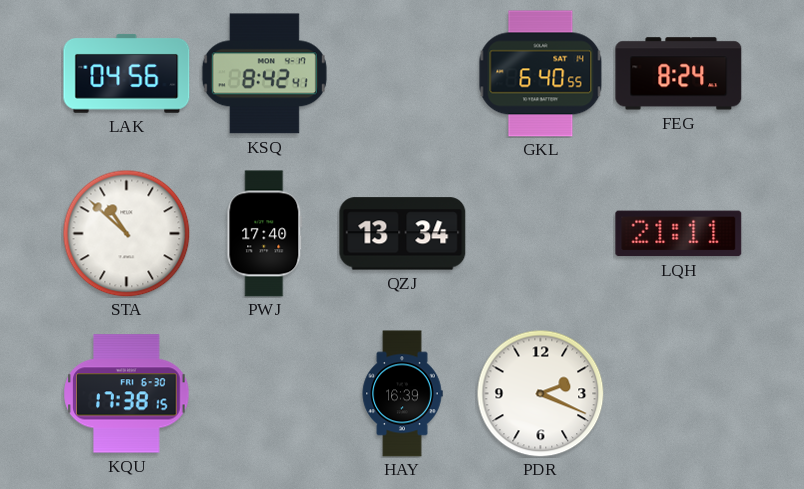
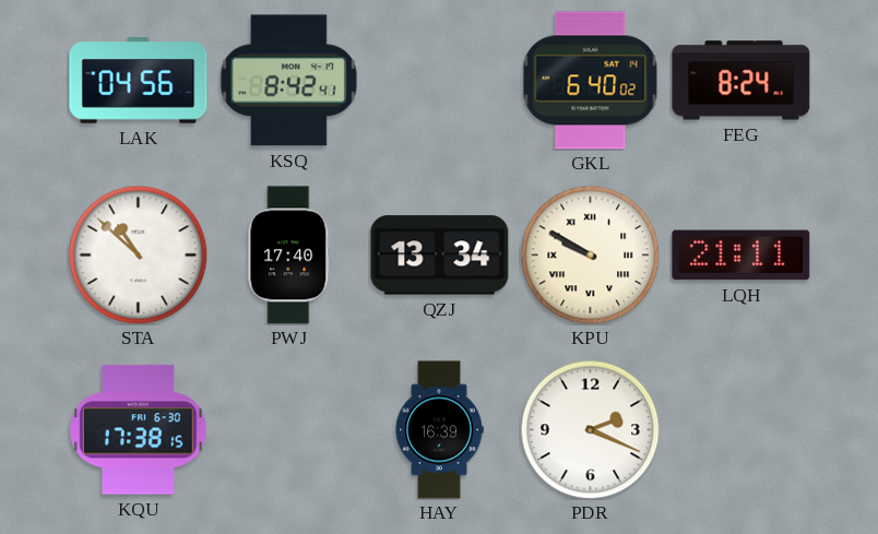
GKL: 6:40:55 -> 6:40:02 (591, 81)
KPU: none -> 9:50 (590, 254)
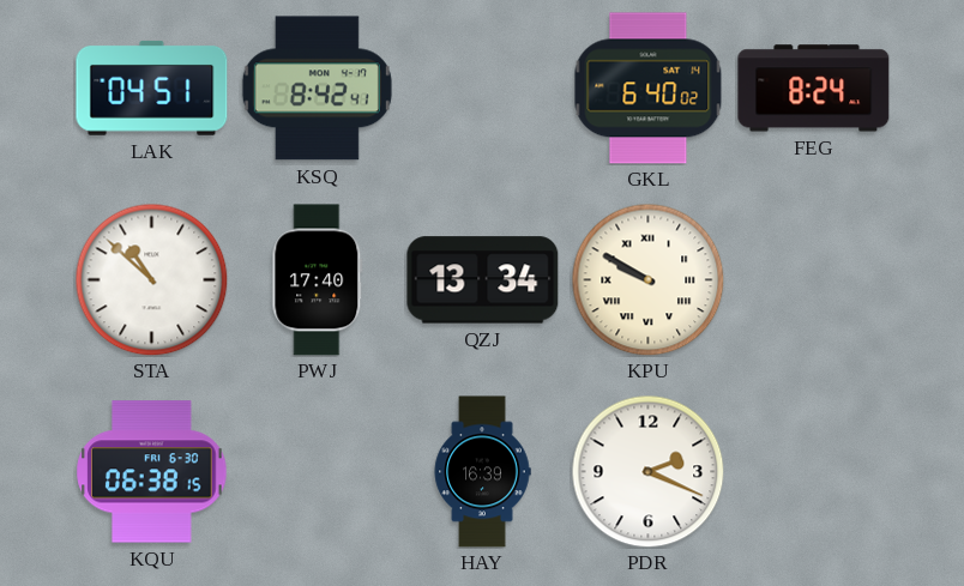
LAK: 04:56 -> 04:51 (152, 89)
LQH: 21:11 -> none (741, 256)
KQU: 17:38 -> 06:38 (152, 472)
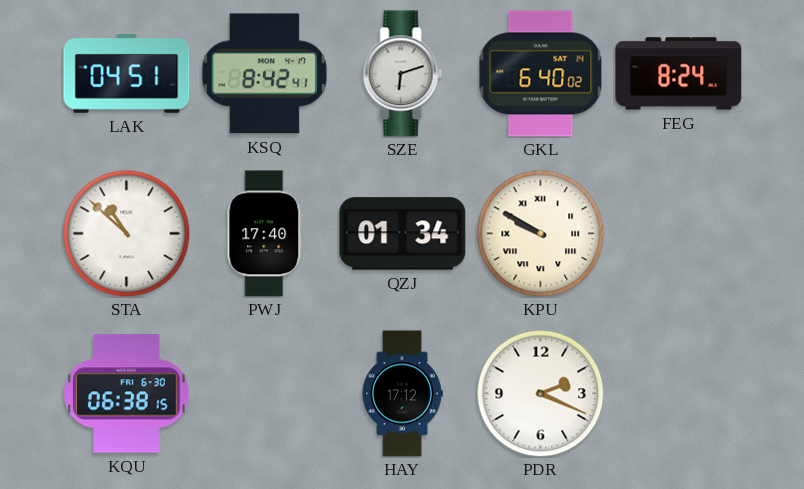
SZE: none -> 6:12 (403, 74)
QZJ: 13:34 -> 01:34 (403, 234)
HAY: 16:39 -> 17:12 (402, 394)
